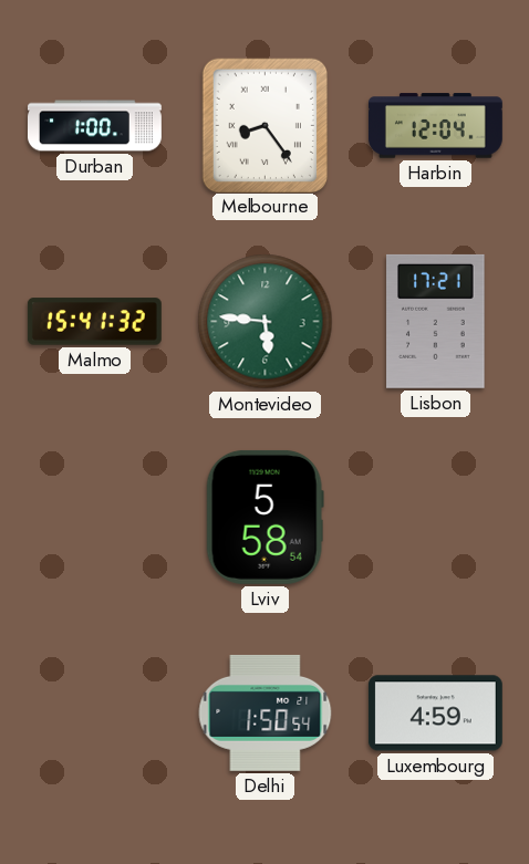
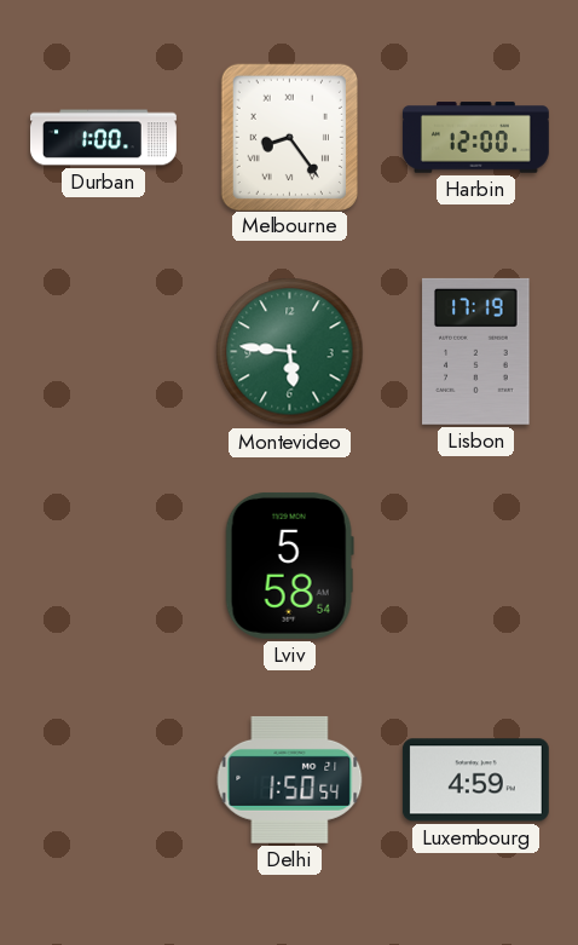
Harbin: 12:04 -> 12:00 (475, 138)
Malmo: 15:41 -> none (94, 322)
Lisbon: 17:21 -> 17:19 (476, 351)
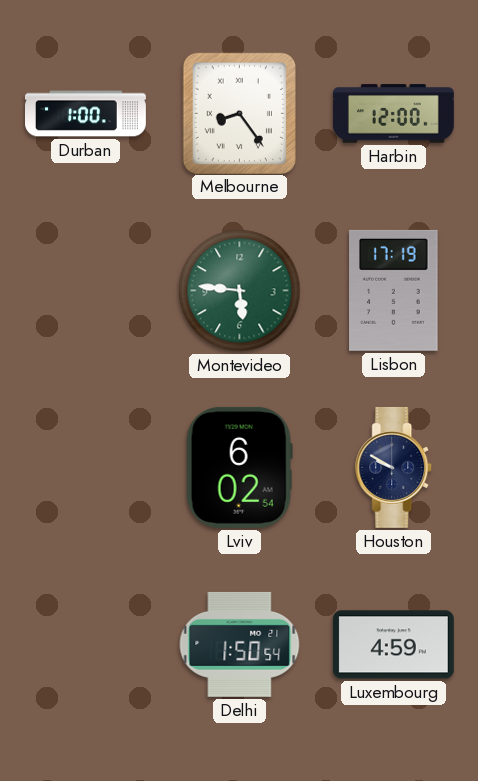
Lviv: 5:58 -> 6:02 (239, 467)
Houston: none -> 9:50 (394, 467)
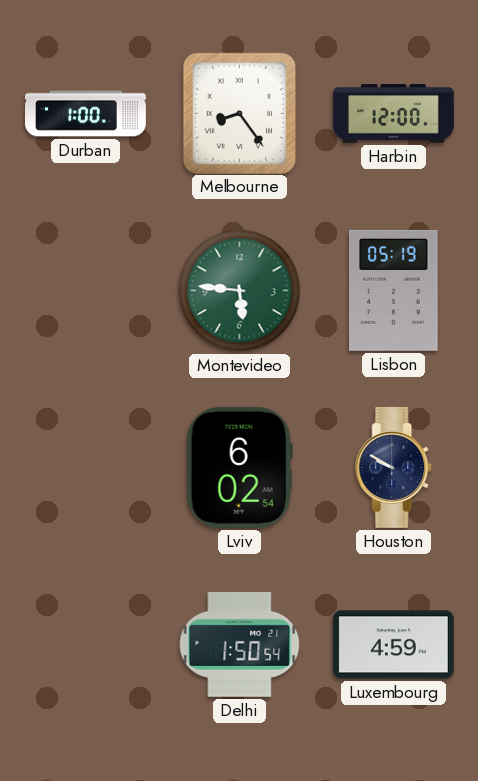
Lisbon: 17:19 -> 05:19 (394, 290)
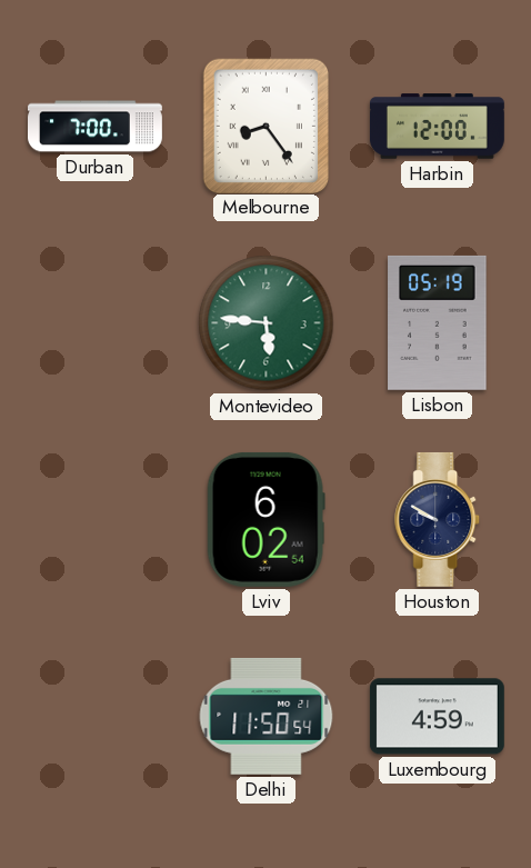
Durban: 1:00 -> 7:00 (96, 127)
Delhi: 1:50 -> 11:50 (267, 716)
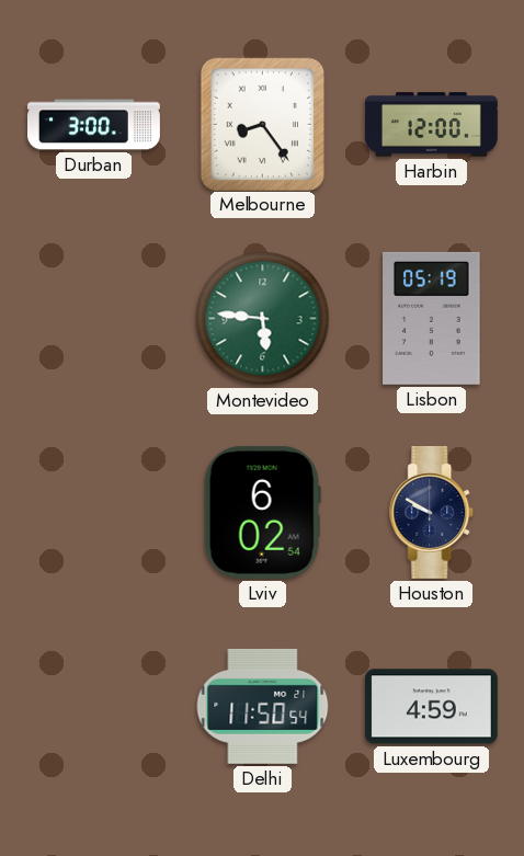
Durban: 7:00 -> 3:00 (94, 125)
